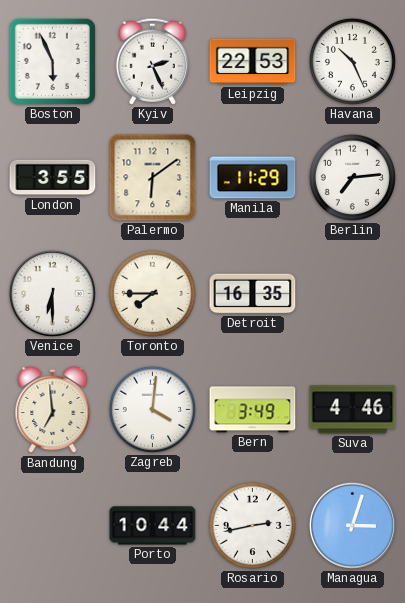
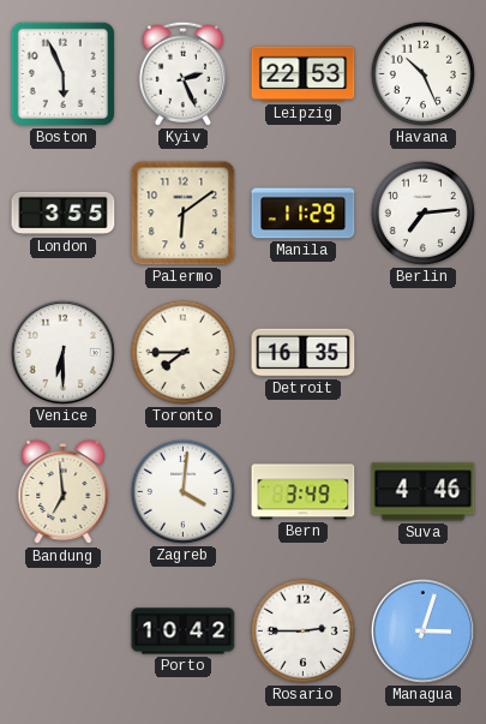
Porto: 10:44 -> 10:42 (184, 632)
Rosario: 2:43 -> 2:45 (302, 630)
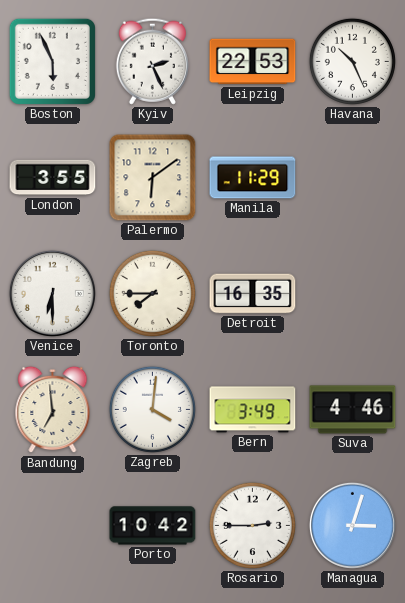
Berlin: 7:14 -> none (422, 213)
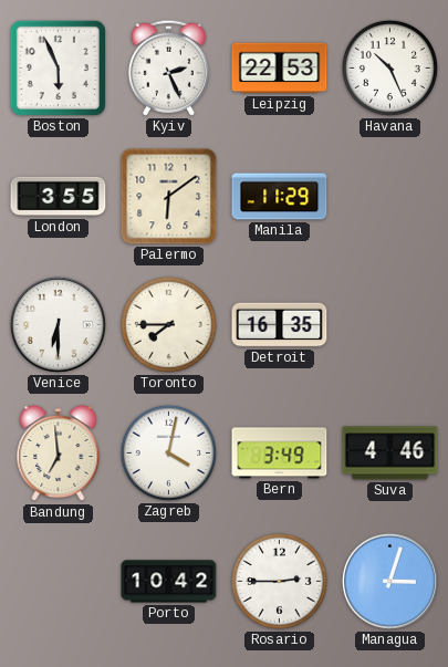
Zagreb: 4:01 -> 4:02 (168, 452)
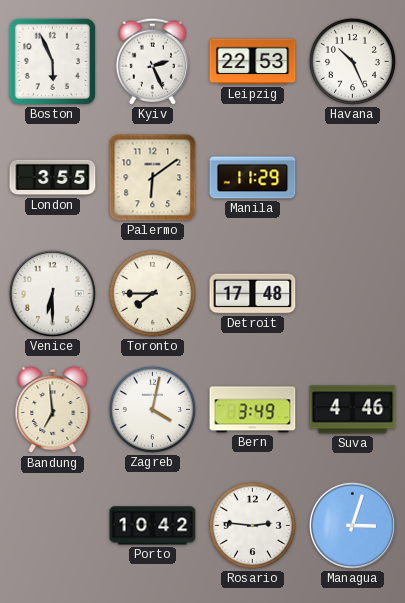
Detroit: 16:35 -> 17:48 (253, 294)
Rosario: 2:45 -> 2:46 (252, 525)
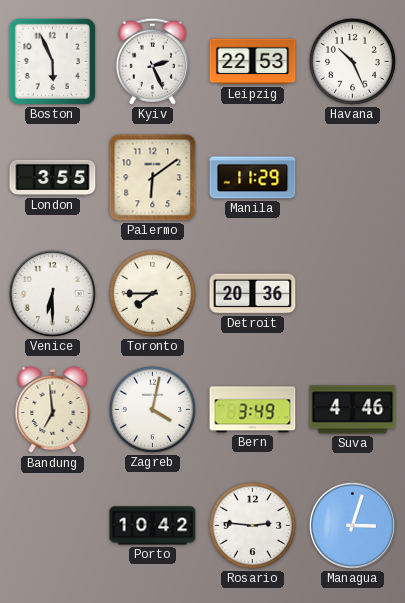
Detroit: 17:48 -> 20:36 (253, 294)
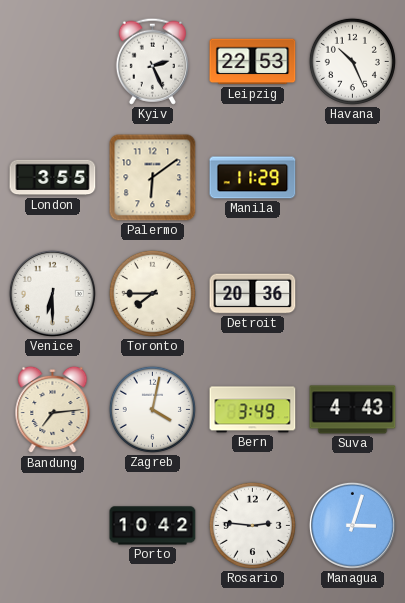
Boston: 5:56 -> none (52, 61)
Bandung: 6:59 -> 7:14 (53, 410)
Suva: 4:46 -> 4:43 (353, 410)
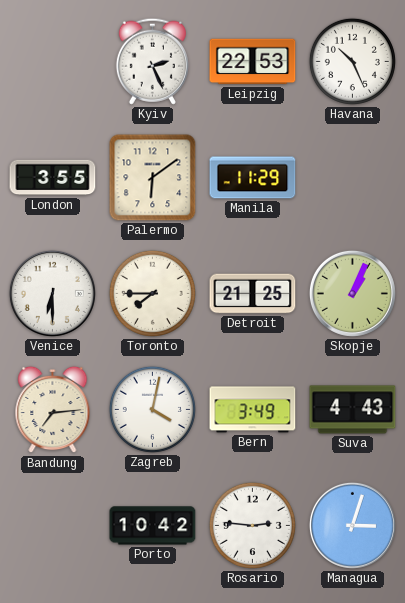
Detroit: 20:36 -> 21:25 (253, 294)
Skopje: none -> 1:04 (352, 293)
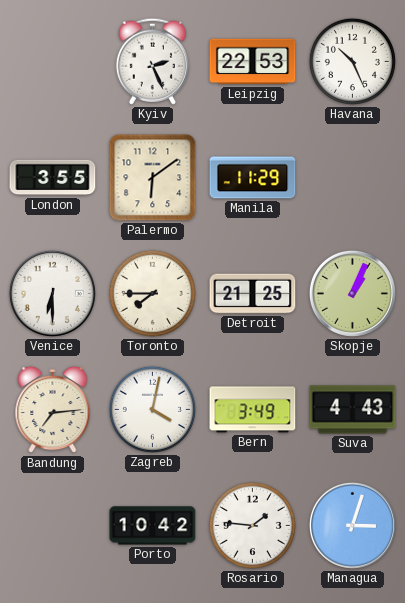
Rosario: 2:46 -> 1:46 (252, 525)
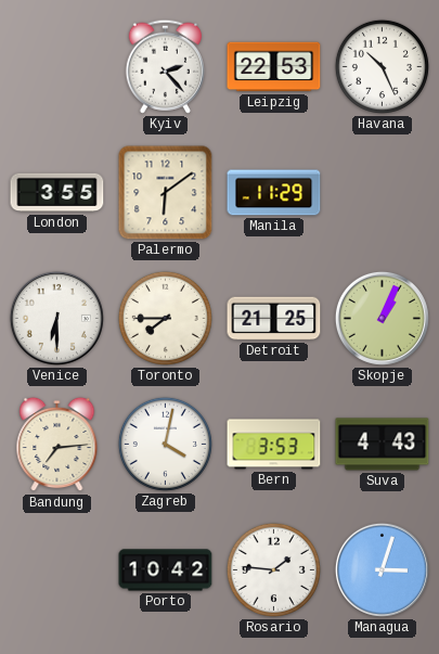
Kyiv: 2:26 -> 2:23 (165, 66)
Bern: 3:49 -> 3:53 (274, 445)
